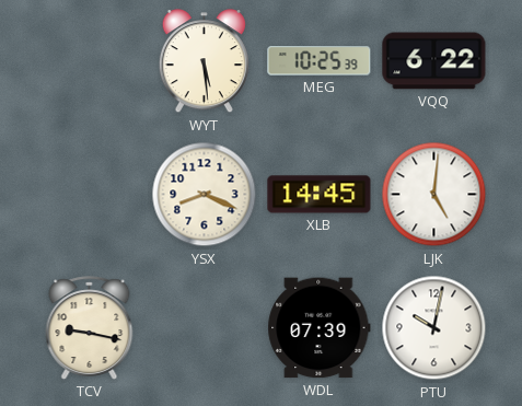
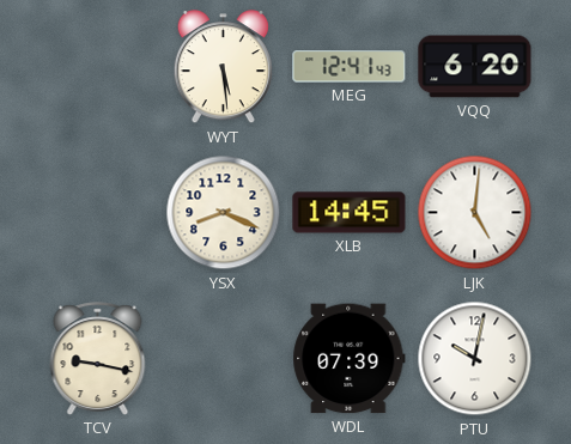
MEG: 10:25 -> 12:41 (350, 67)
VQQ: 6:22 -> 6:20 (475, 67)
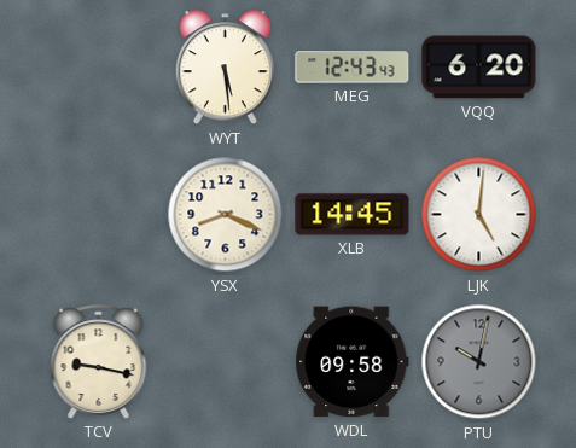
MEG: 12:41 -> 12:43 (353, 68)
WDL: 07:39 -> 09:58 (353, 362)
PTU dial: white -> grey (479, 362)
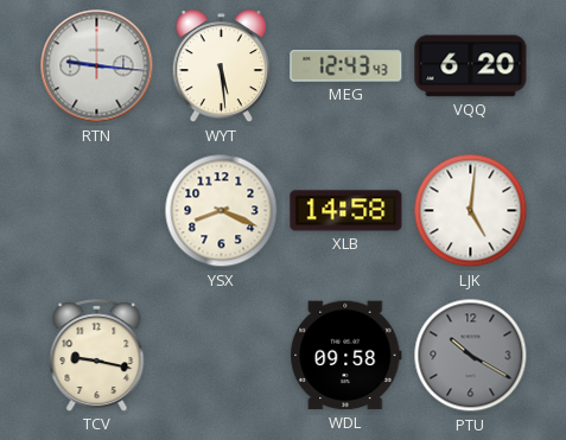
RTN: none -> 9:16 (97, 66)
XLB: 14:45 -> 14:58 (346, 211)
PTU: 10:02 -> 10:20 (471, 356)
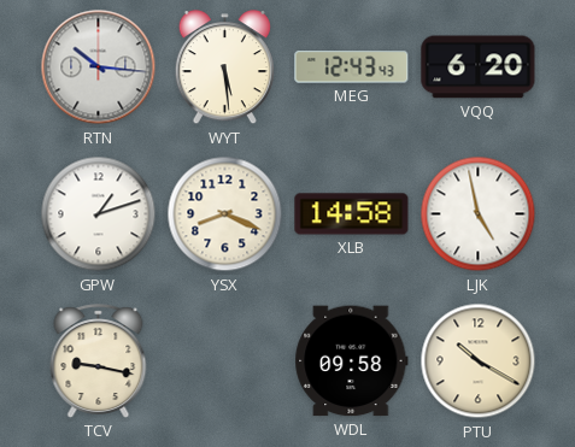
RTN: 9:16 -> 10:16 (99, 67)
GPW: none -> 1:12 (99, 214)
LJK: 5:01 -> 4:58 (479, 214)
PTU dial: grey -> cream (479, 361)
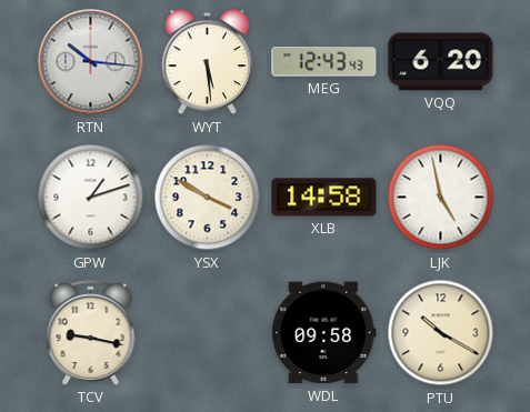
YSX: 8:19 -> 3:50 (208, 198)
